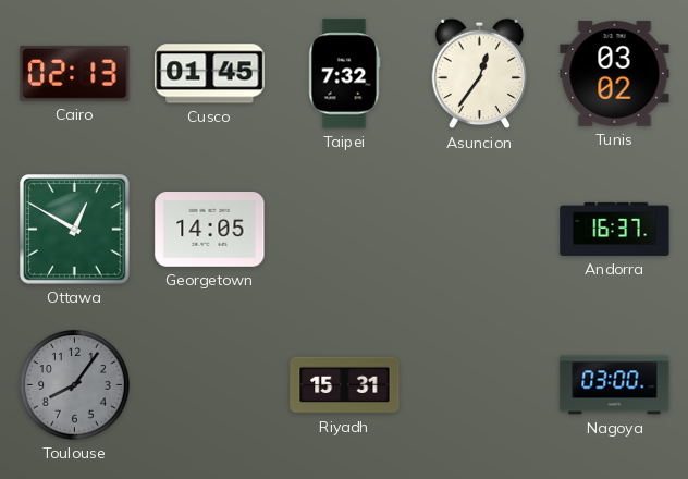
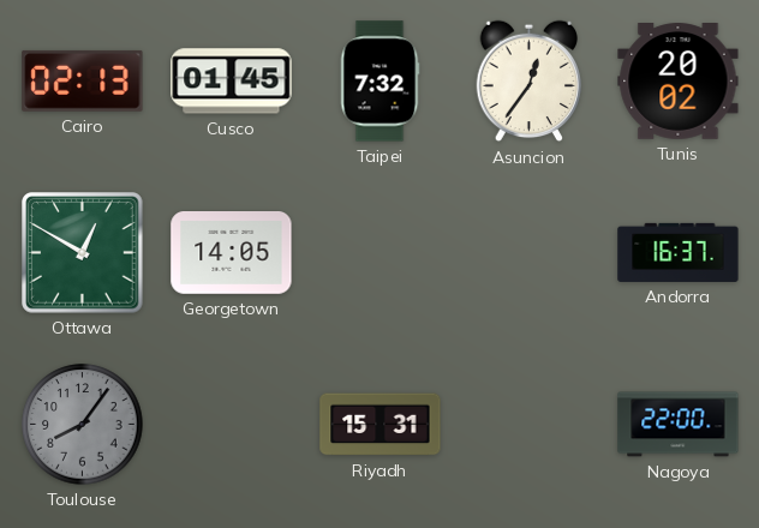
Tunis: 03:02 -> 20:02 (679, 82)
Nagoya: 03:00 -> 22:00 (679, 425)
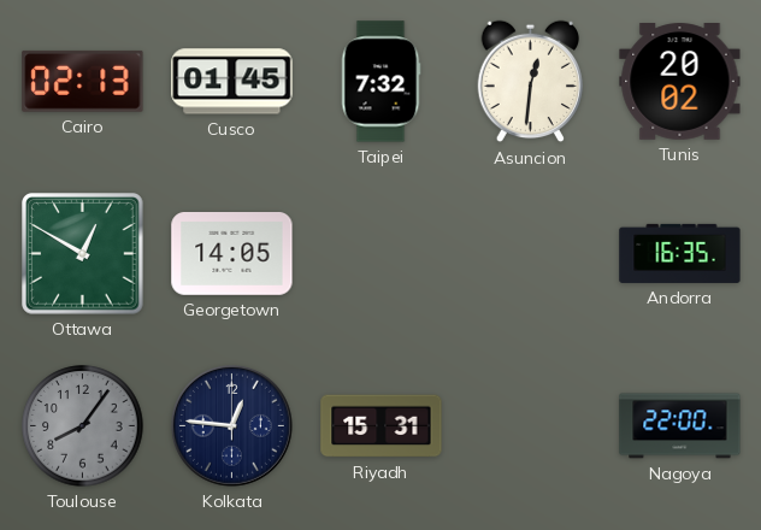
Asuncion: 12:36 -> 12:31 (531, 82)
Andorra: 16:37 -> 16:35 (680, 253)
Kolkata: none -> 12:46 (231, 425)
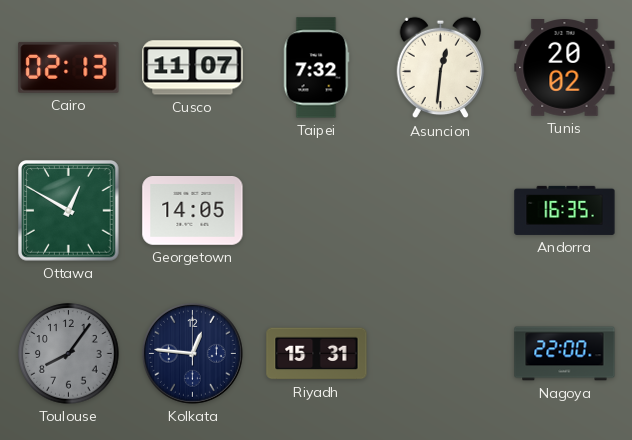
Cusco: 01:45 -> 11:07 (193, 68)
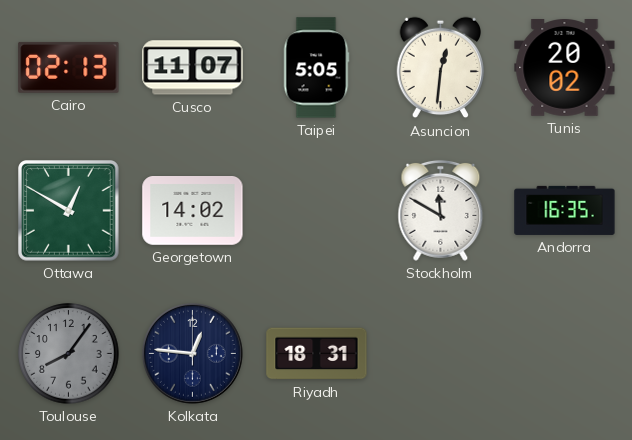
Taipei: 7:32 -> 5:05 (316, 68)
Georgetown: 14:05 -> 14:02 (193, 211)
Stockholm: none -> 11:50 (441, 210)
Riyadh: 15:31 -> 18:31 (317, 354)
Nagoya: 22:00 -> none (565, 354)
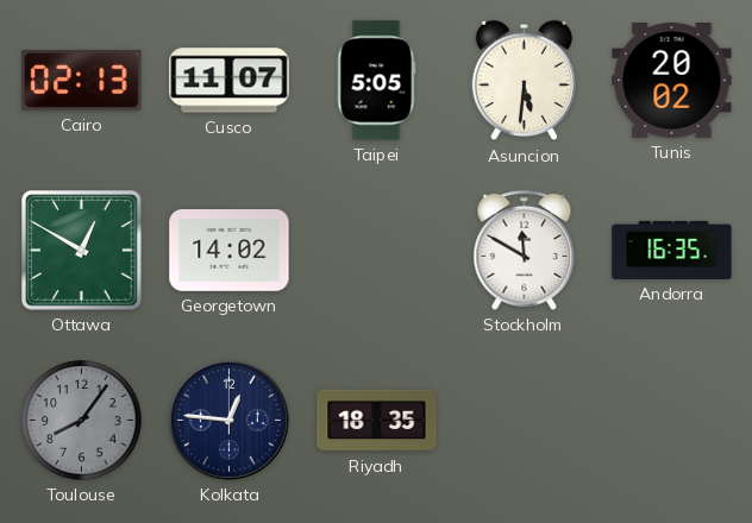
Asuncion: 12:31 -> 5:31 (525, 81)
Riyadh: 18:31 -> 18:35 (377, 421)
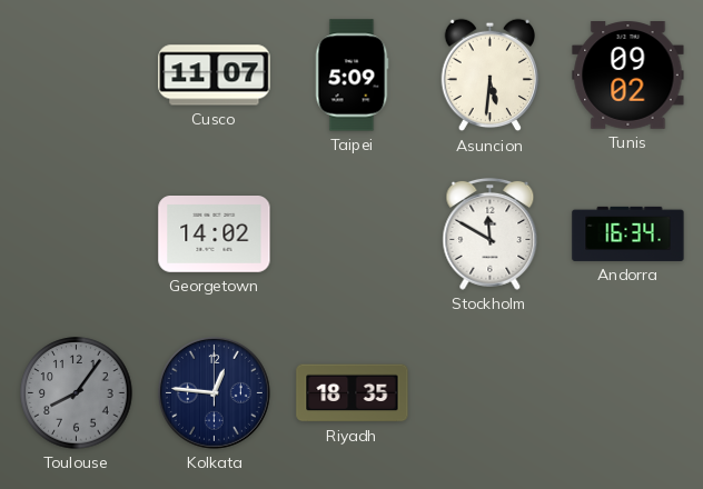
Cairo: 02:13 -> none (82, 80)
Taipei: 5:05 -> 5:09 (351, 76)
Tunis: 20:02 -> 09:02 (628, 76)
Ottawa: 12:50 -> none (82, 251)
Andorra: 16:35 -> 16:34 (628, 233)
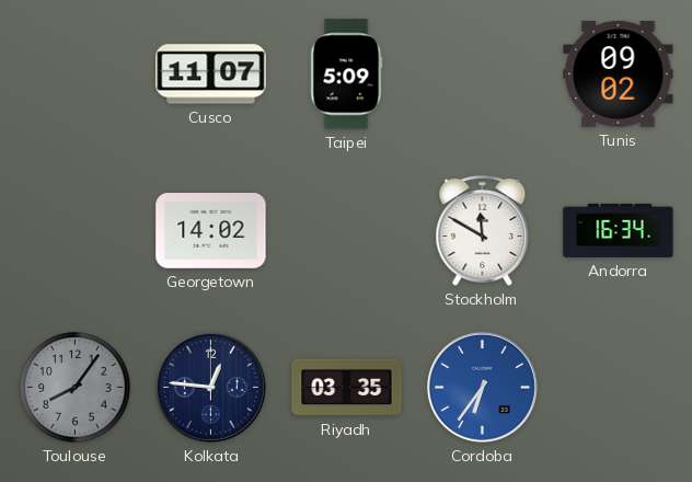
Asuncion: 5:31 -> none (491, 76)
Riyadh: 18:35 -> 03:35 (347, 388)
Cordoba: none -> 6:36 (482, 387)
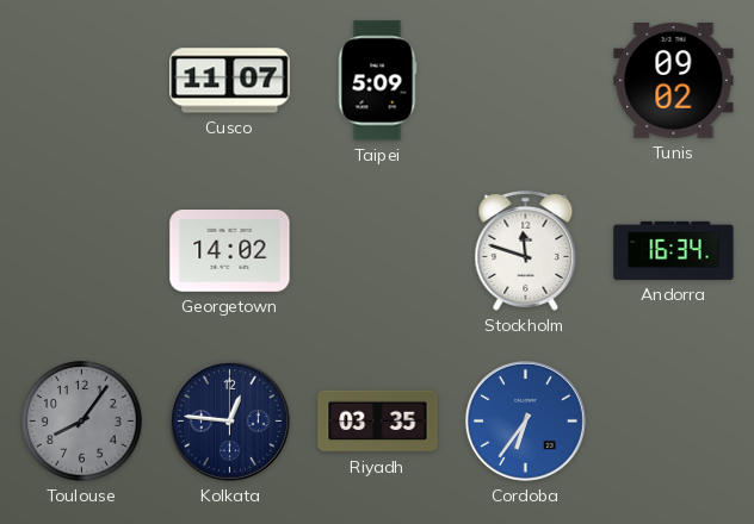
Stockholm: 11:50 -> 11:48 (526, 250)
